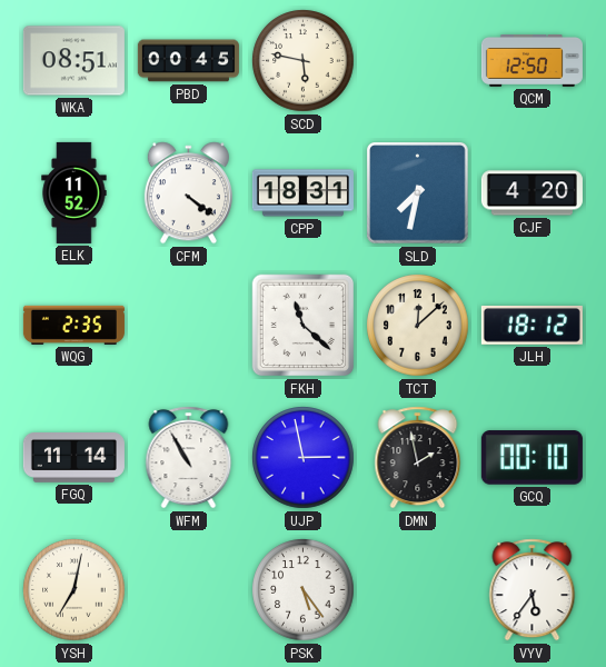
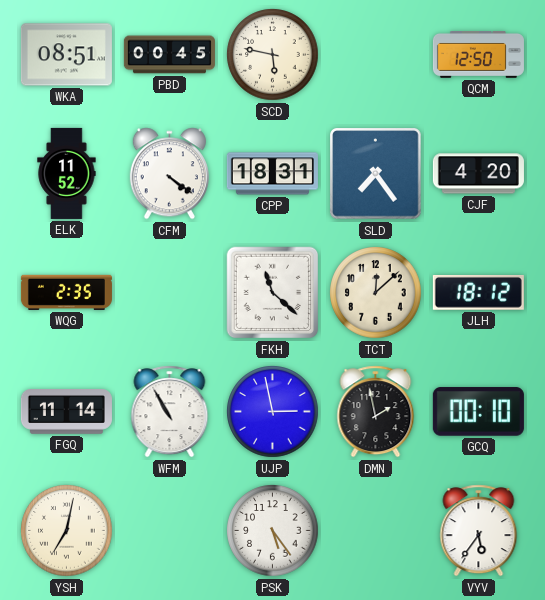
SLD: 7:32 -> 7:24 (376, 174)
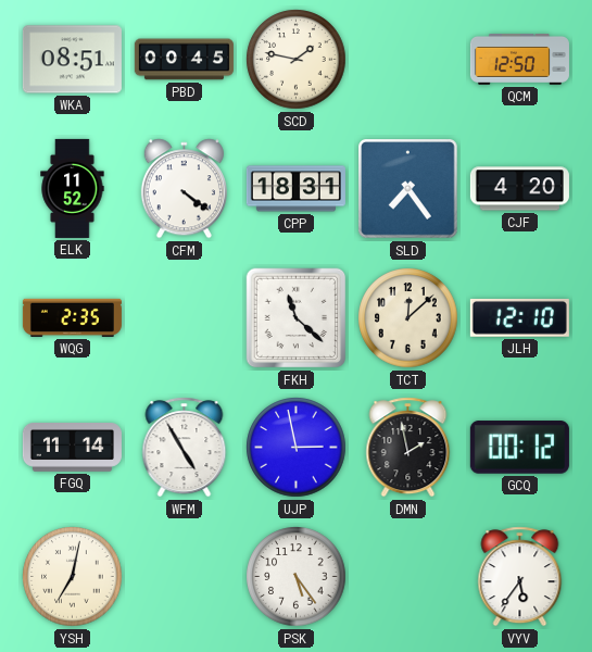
SCD: 5:47 -> 1:47 (297, 60)
JLH: 18:12 -> 12:10 (519, 318)
WFM: 10:55 -> 4:55 (185, 448)
GCQ: 00:10 -> 00:12 (519, 448)
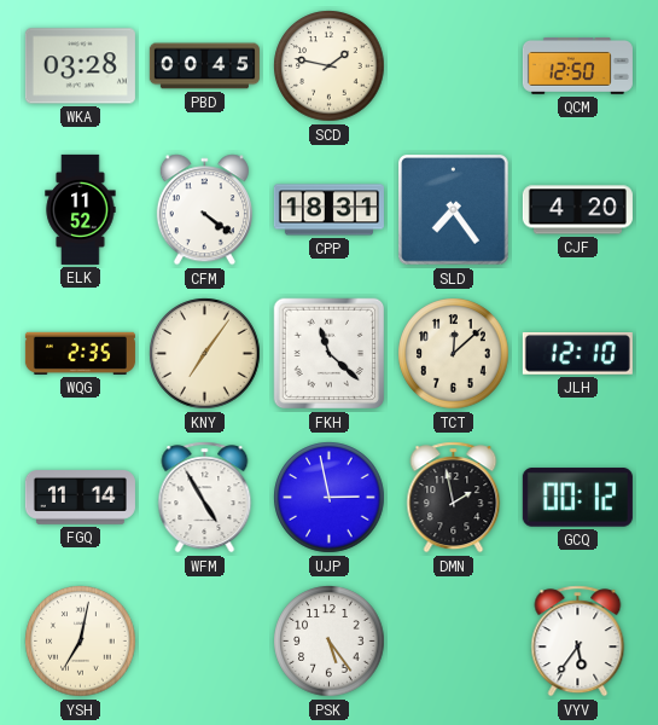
WKA: 08:51 -> 03:28 (80, 66)
KNY: none -> 7:06 (205, 354)
